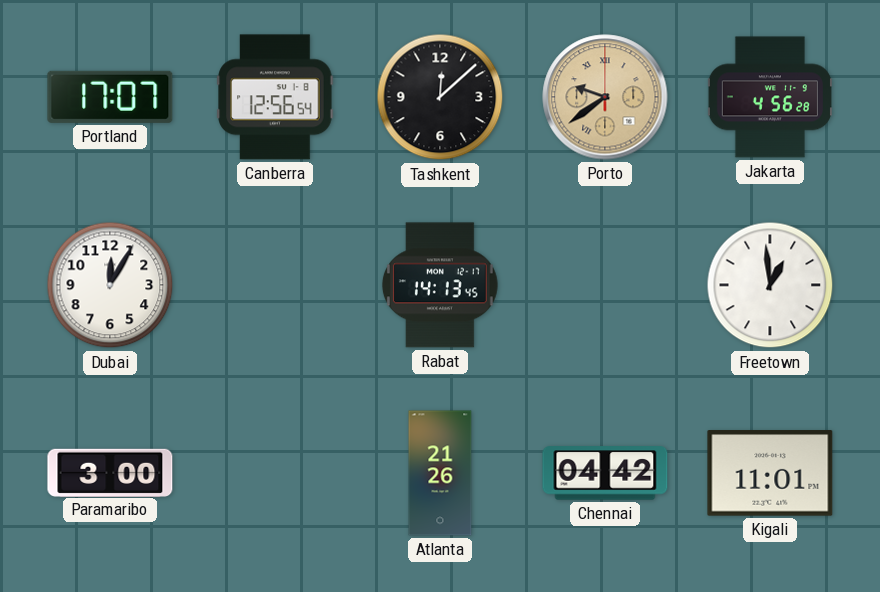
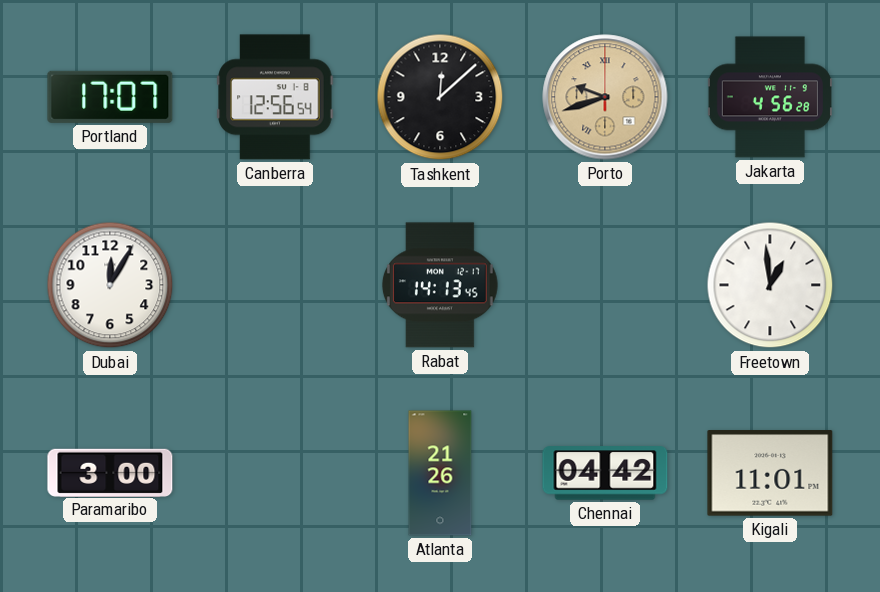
Porto: 9:39 -> 9:42 (605, 97)
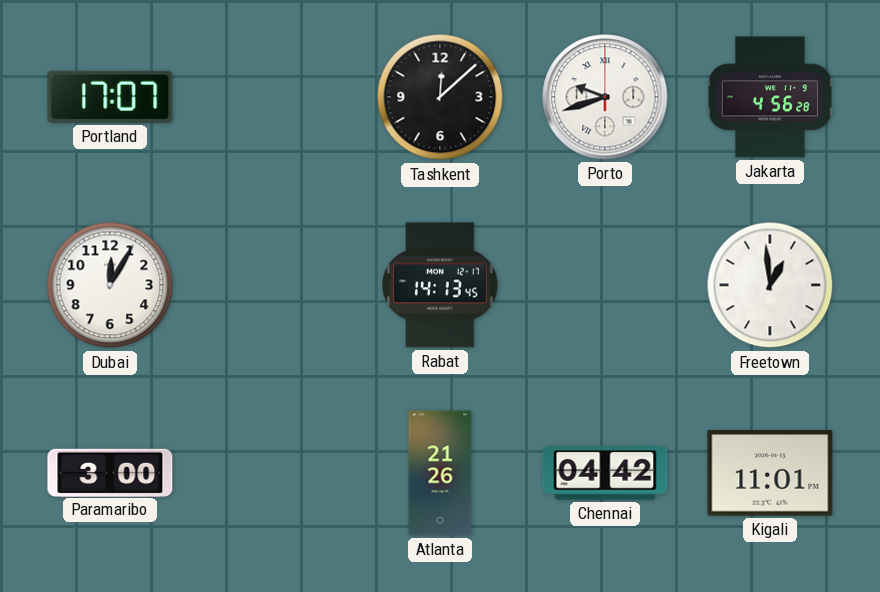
Canberra: 12:56 -> none (275, 97)
Porto dial: champagne -> white (605, 97)
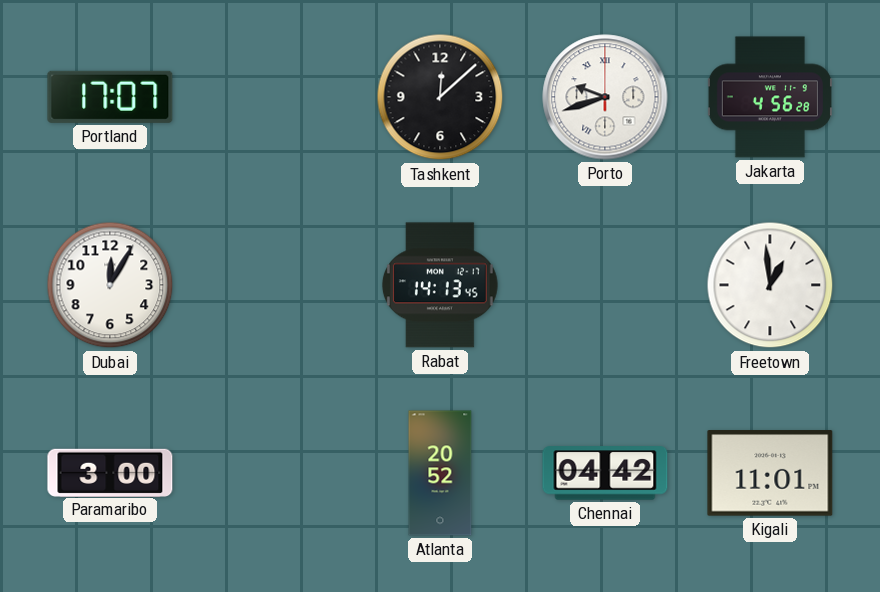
Atlanta: 21:26 -> 20:52 (440, 473)
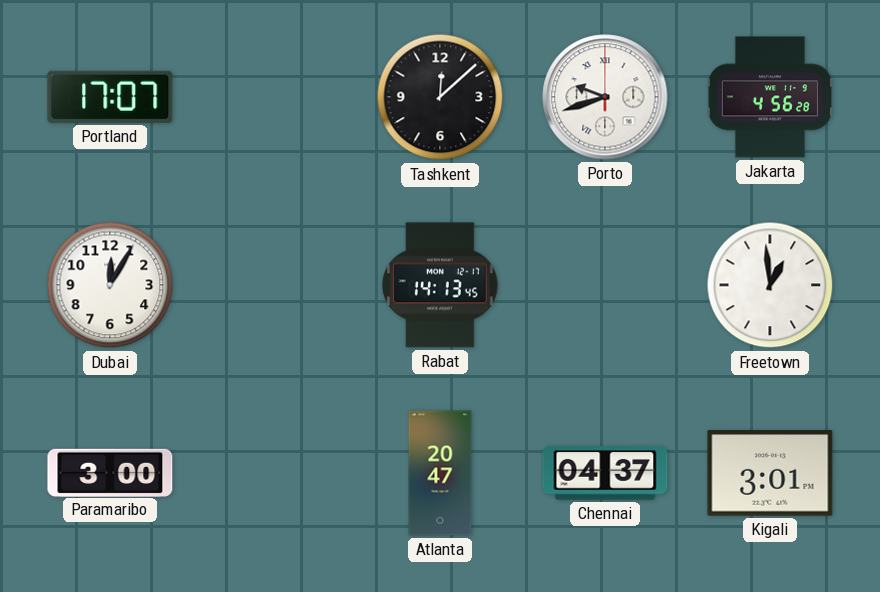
Atlanta: 20:52 -> 20:47 (440, 473)
Chennai: 04:42 -> 04:37 (605, 473)
Kigali: 11:01 -> 3:01 (770, 473)
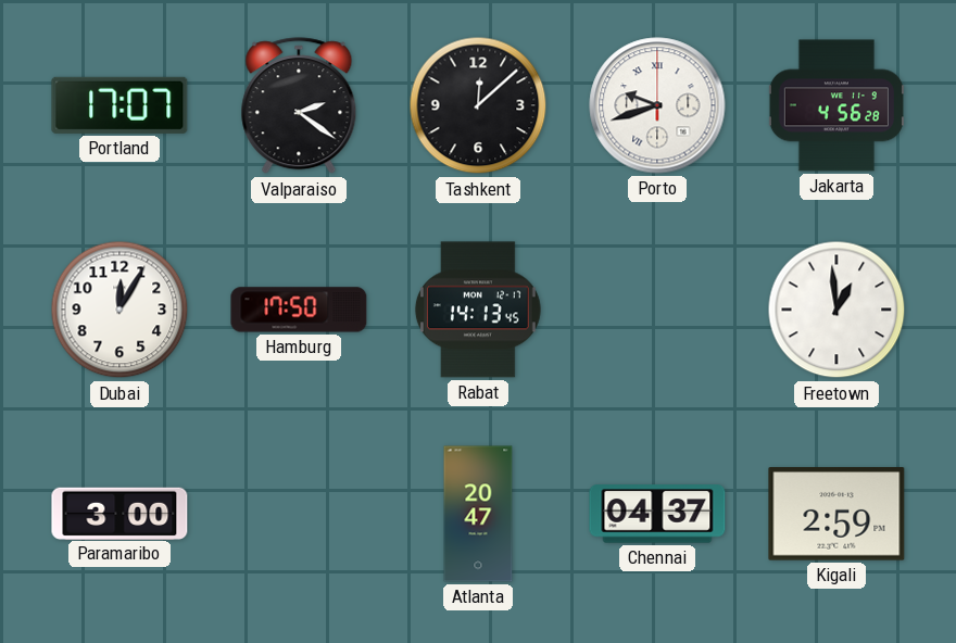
Valparaiso: none -> 2:21 (299, 106)
Hamburg: none -> 17:50 (299, 310)
Kigali: 3:01 -> 2:59 (836, 514)
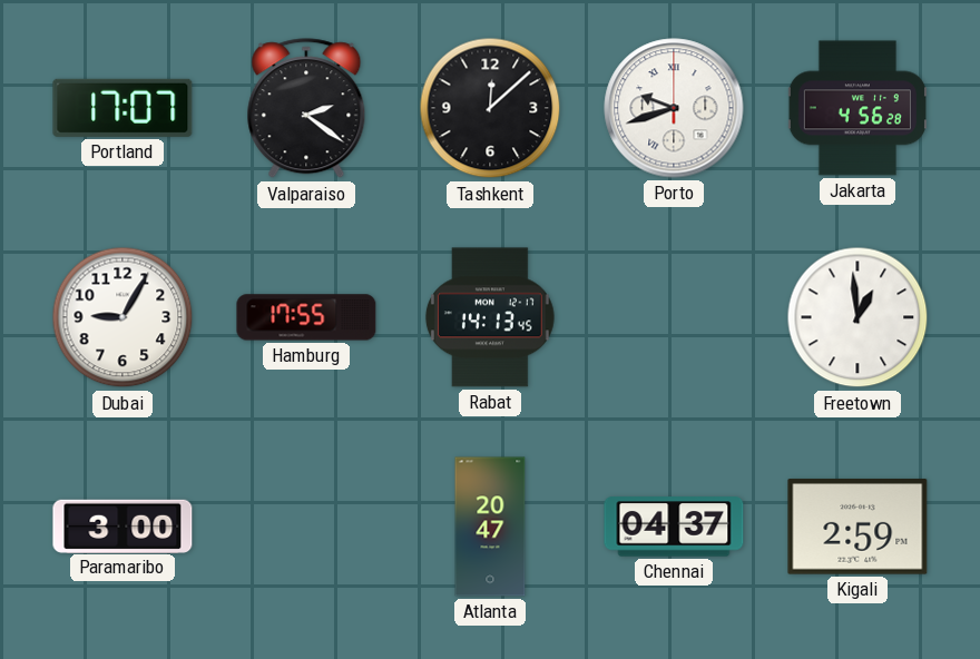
Dubai: 12:05 -> 9:05 (122, 317)
Hamburg: 17:50 -> 17:55 (306, 317)
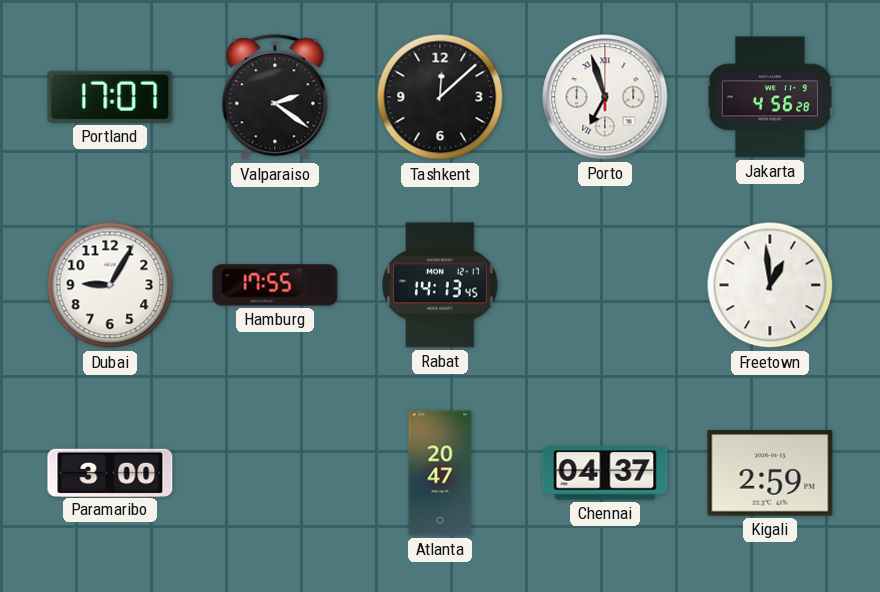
Porto: 9:42 -> 6:57 (605, 97)
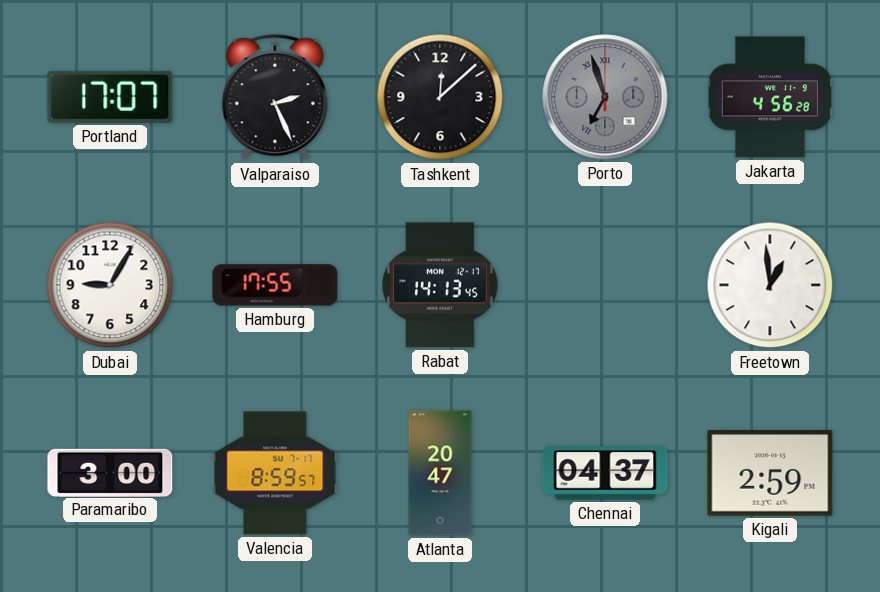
Valparaiso: 2:21 -> 2:26 (275, 98)
Porto dial: white -> grey (605, 97)
Valencia: none -> 8:59 (275, 473)
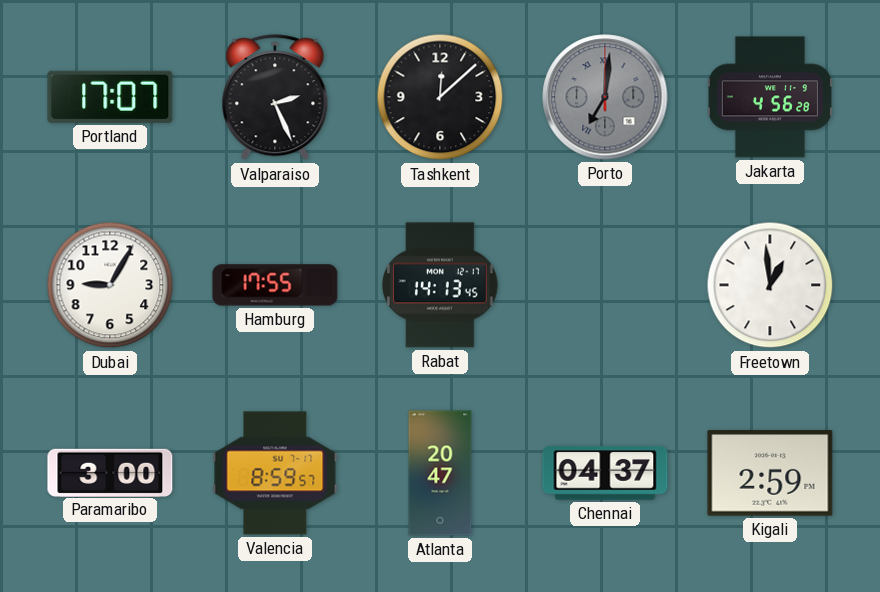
Porto: 6:57 -> 7:01 (605, 97)
